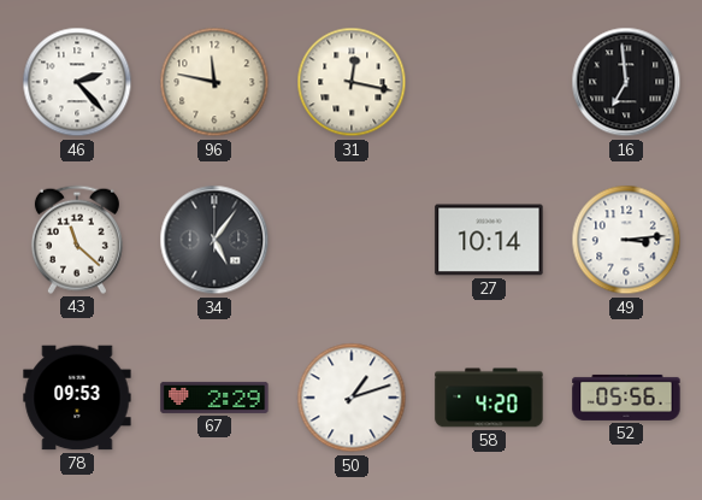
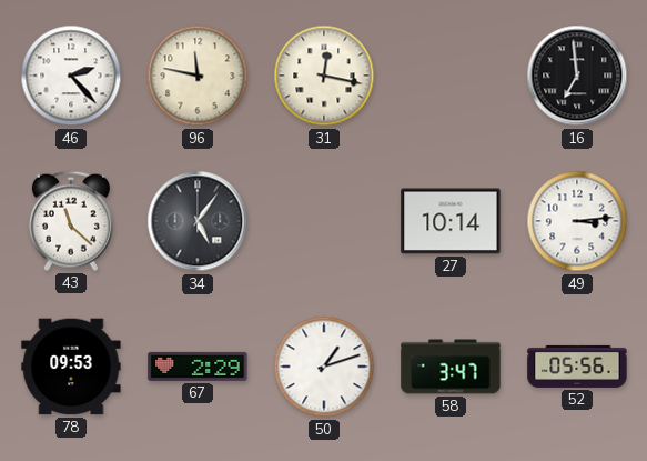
58: 4:20 -> 3:47 (451, 367)
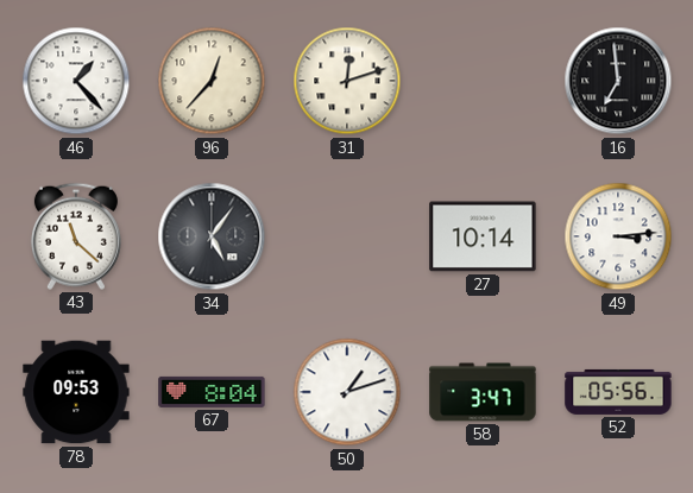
46: 2:23 -> 1:23 (76, 81)
96: 11:47 -> 12:37 (212, 81)
31: 12:17 -> 12:12 (347, 81)
67: 2:29 -> 8:04 (212, 392)
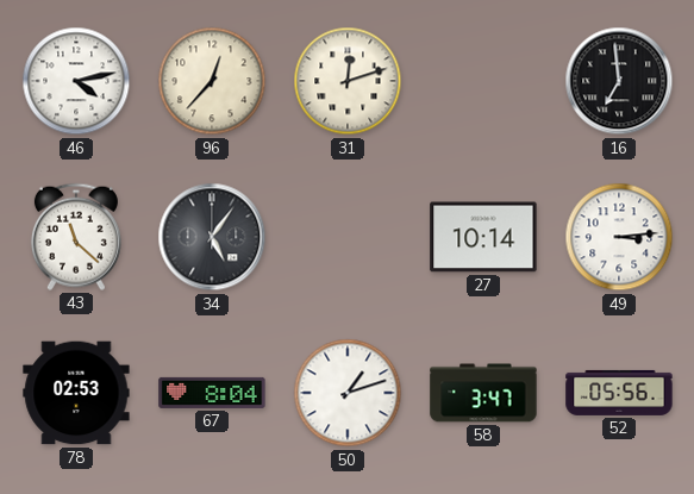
46: 1:23 -> 4:13 (76, 81)
78: 09:53 -> 02:53 (76, 393)
